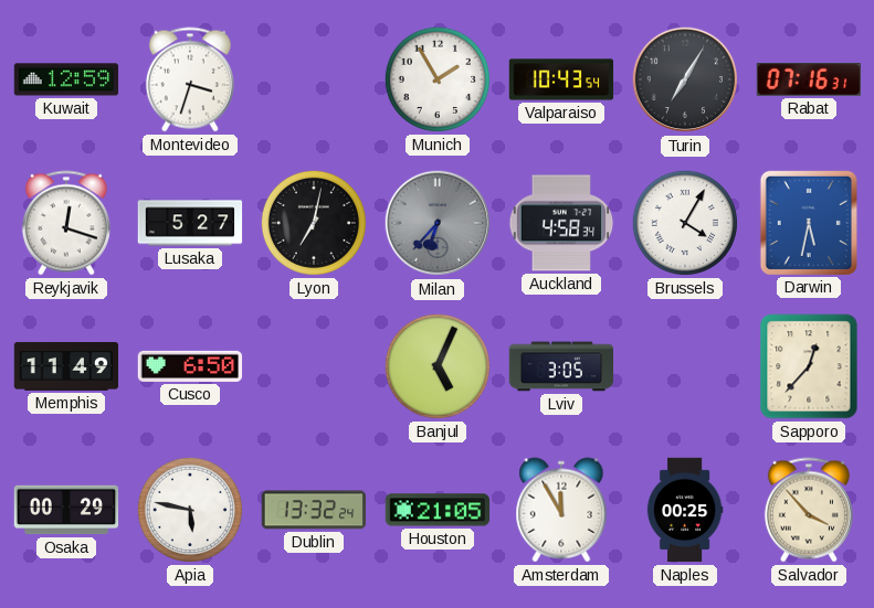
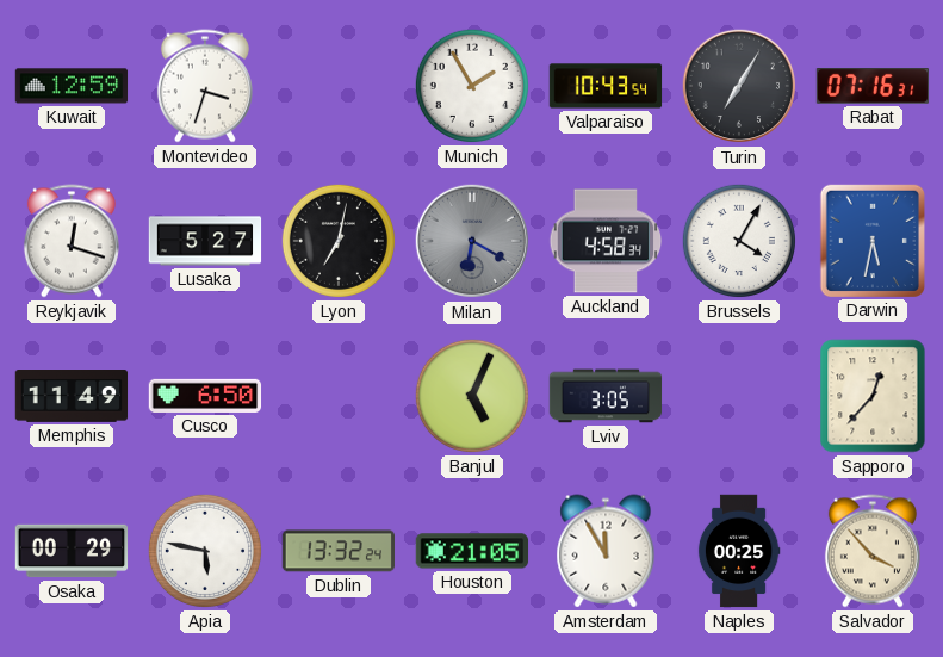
Milan: 6:37 -> 6:20 (472, 241)
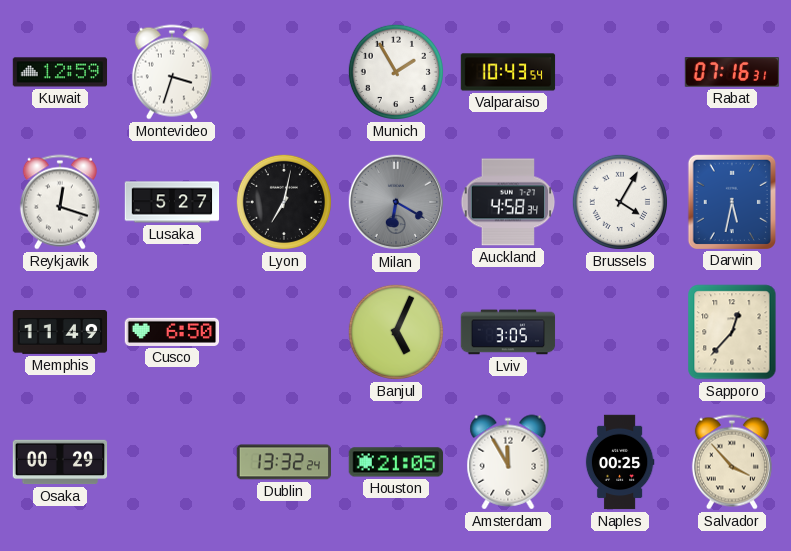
Turin: 7:05 -> none (739, 86)
Apia: 5:47 -> none (205, 551)
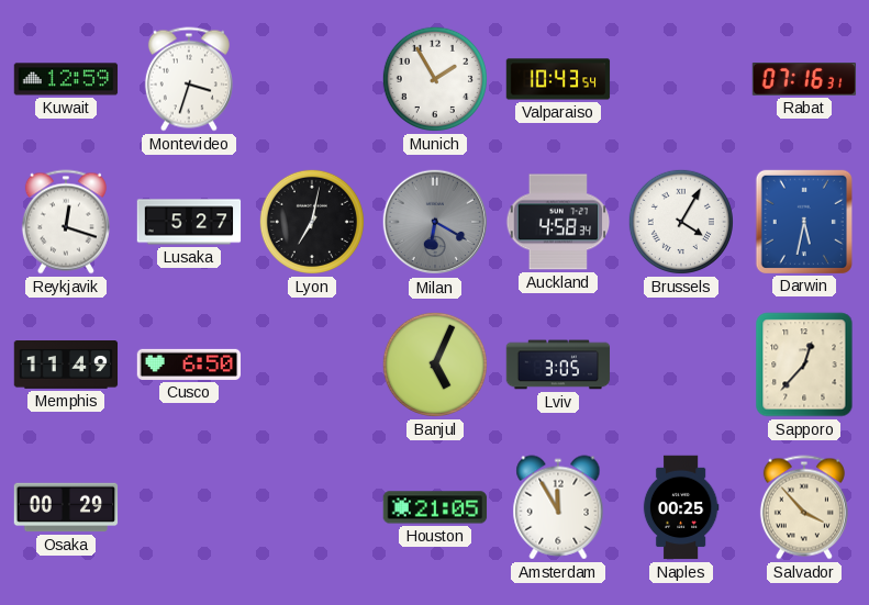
Dublin: 13:32 -> none (283, 462)
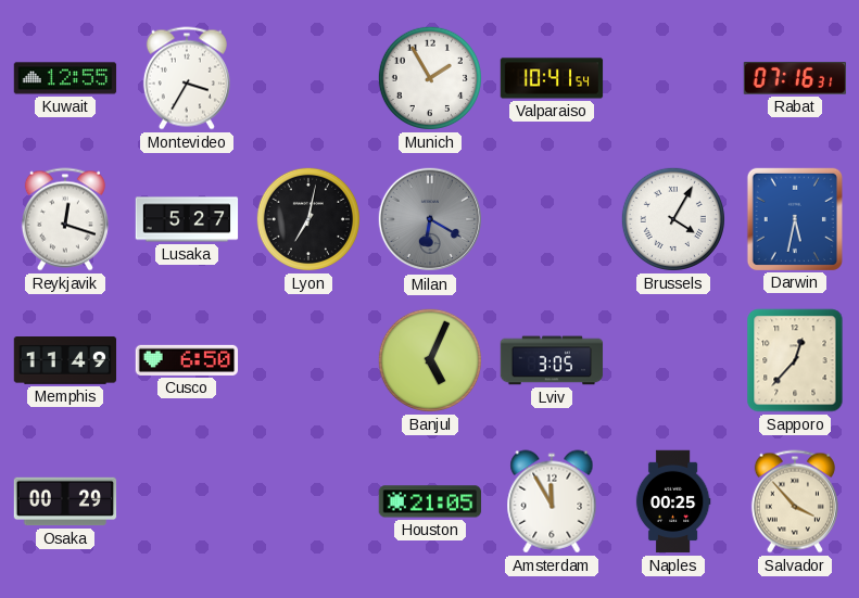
Kuwait: 12:59 -> 12:55 (65, 78)
Montevideo: 3:33 -> 3:35 (187, 78)
Valparaiso: 10:43 -> 10:41 (552, 78)
Auckland: 4:58 -> none (558, 222)
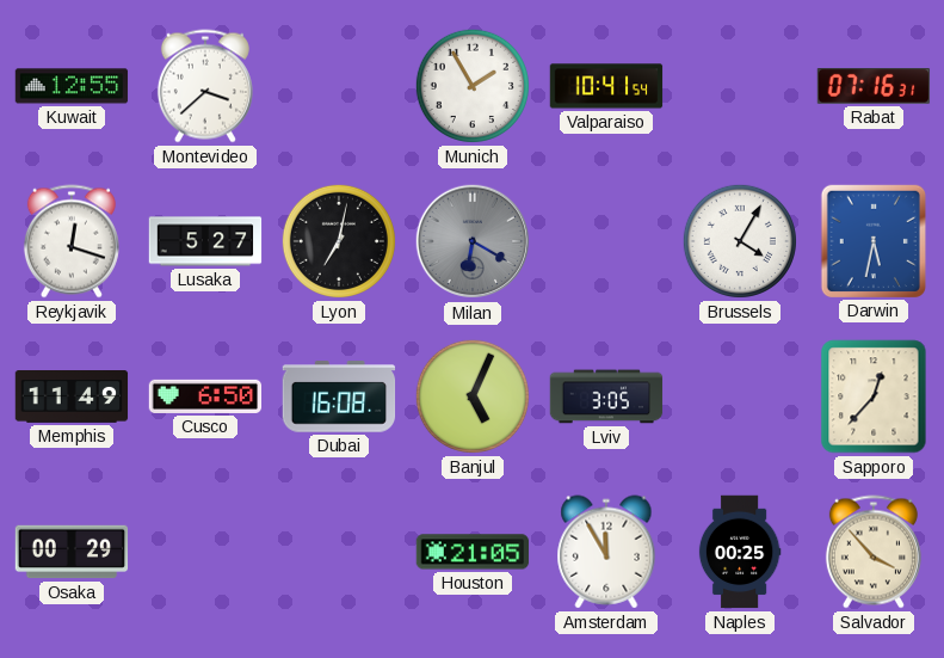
Montevideo: 3:35 -> 3:38 (205, 86)
Dubai: none -> 16:08 (339, 396)
